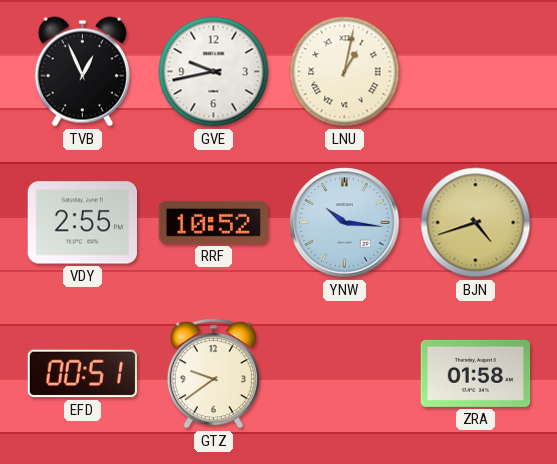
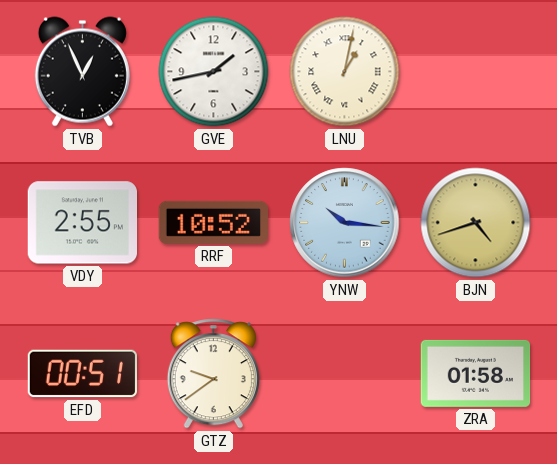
GVE: 9:43 -> 1:43 (214, 72)
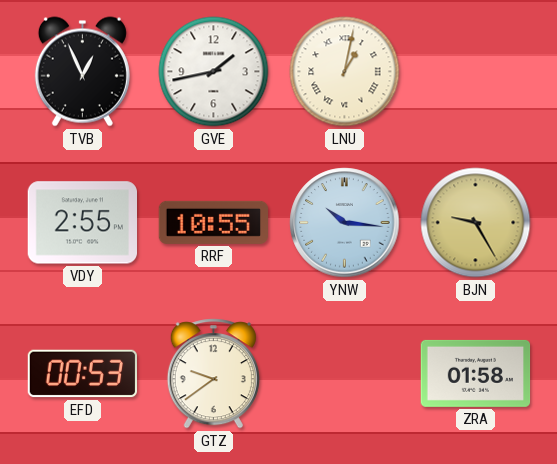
RRF: 10:52 -> 10:55 (214, 222)
BJN: 4:42 -> 9:25 (476, 223)
EFD: 00:51 -> 00:53 (82, 374)
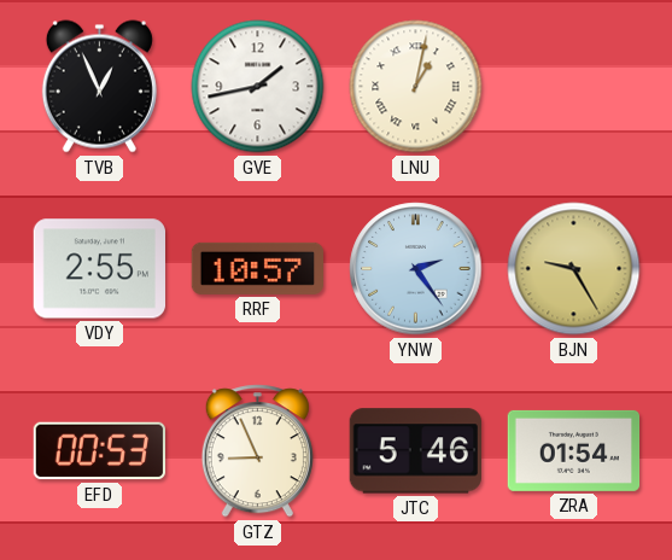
RRF: 10:55 -> 10:57 (258, 268)
YNW: 10:16 -> 2:24 (416, 269)
GTZ: 9:39 -> 8:56 (257, 451)
JTC: none -> 5:46 (415, 451)
ZRA: 01:58 -> 01:54 (574, 450)
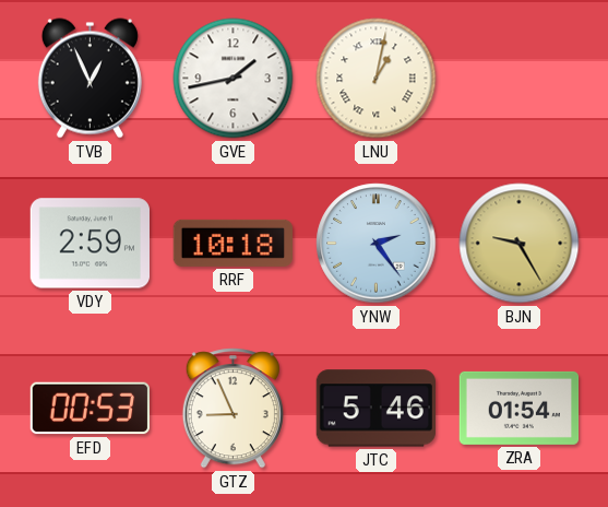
VDY: 2:55 -> 2:59 (90, 244)
RRF: 10:57 -> 10:18 (234, 243)
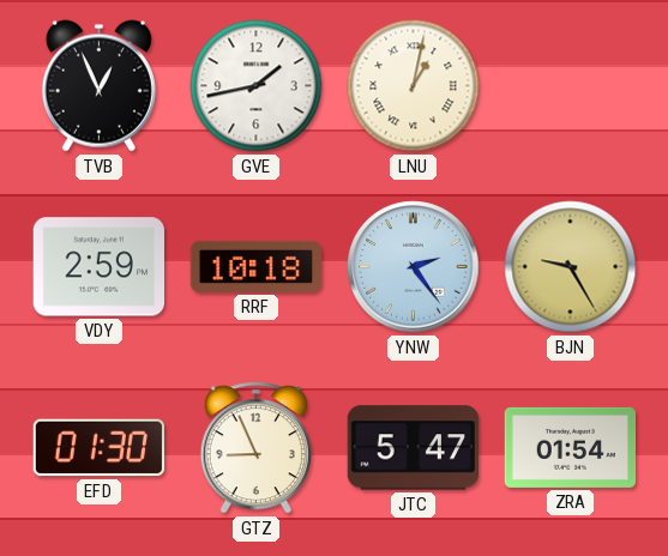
EFD: 00:53 -> 01:30 (98, 448)
JTC: 5:46 -> 5:47 (413, 448)
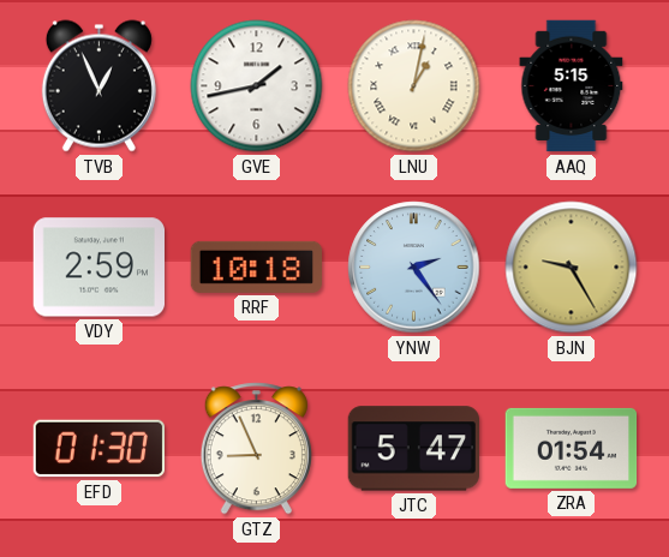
AAQ: none -> 5:15 (572, 86)
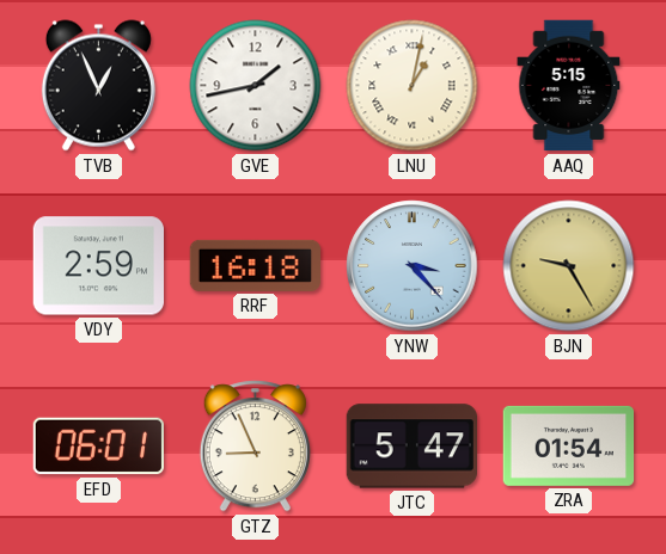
RRF: 10:18 -> 16:18 (256, 265)
YNW: 2:24 -> 3:23 (413, 266)
EFD: 01:30 -> 06:01 (98, 447)
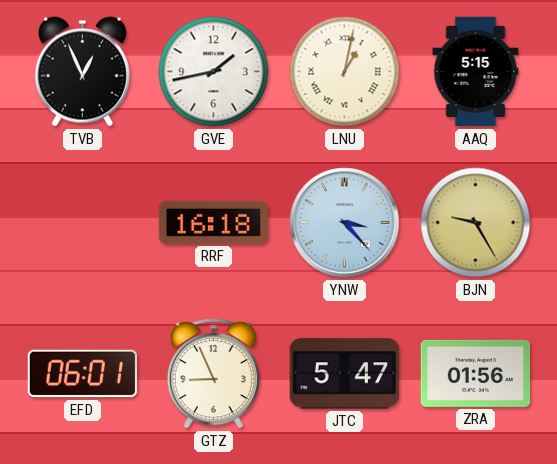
VDY: 2:59 -> none (98, 266)
ZRA: 01:54 -> 01:56 (476, 373)
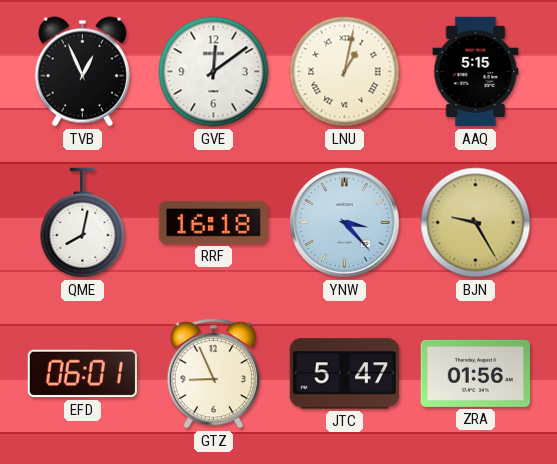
GVE: 1:43 -> 12:09 (214, 72)
QME: none -> 8:02 (83, 223)
